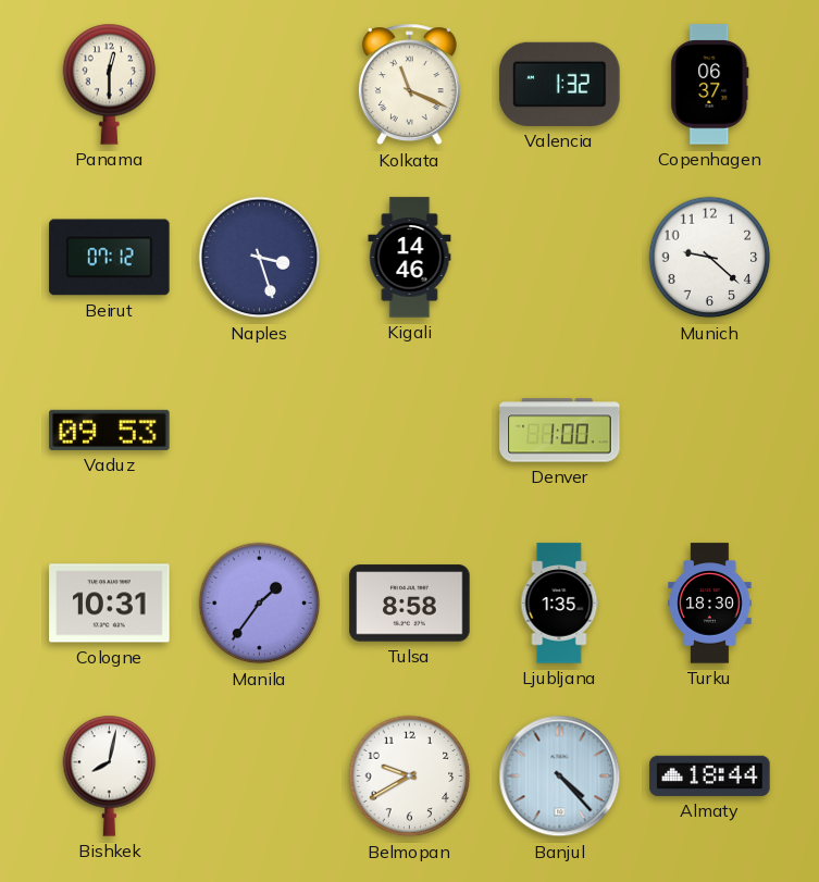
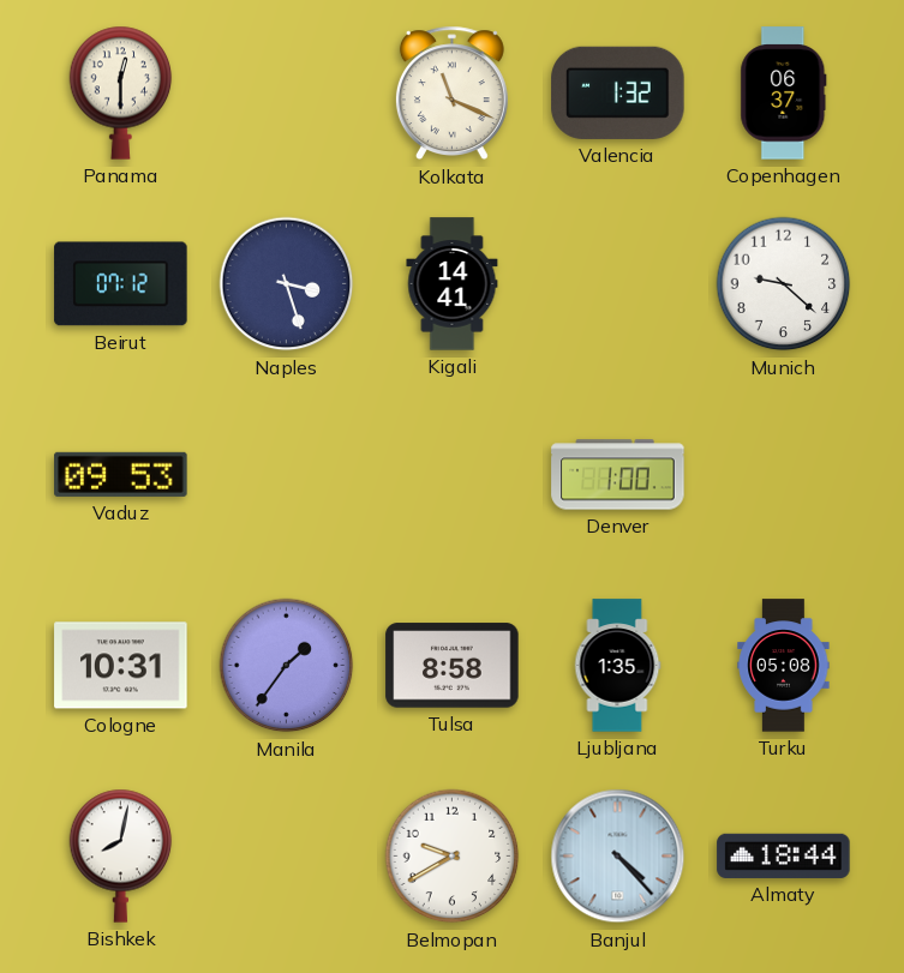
Kigali: 14:46 -> 14:41 (453, 284)
Turku: 18:30 -> 05:08 (784, 666)
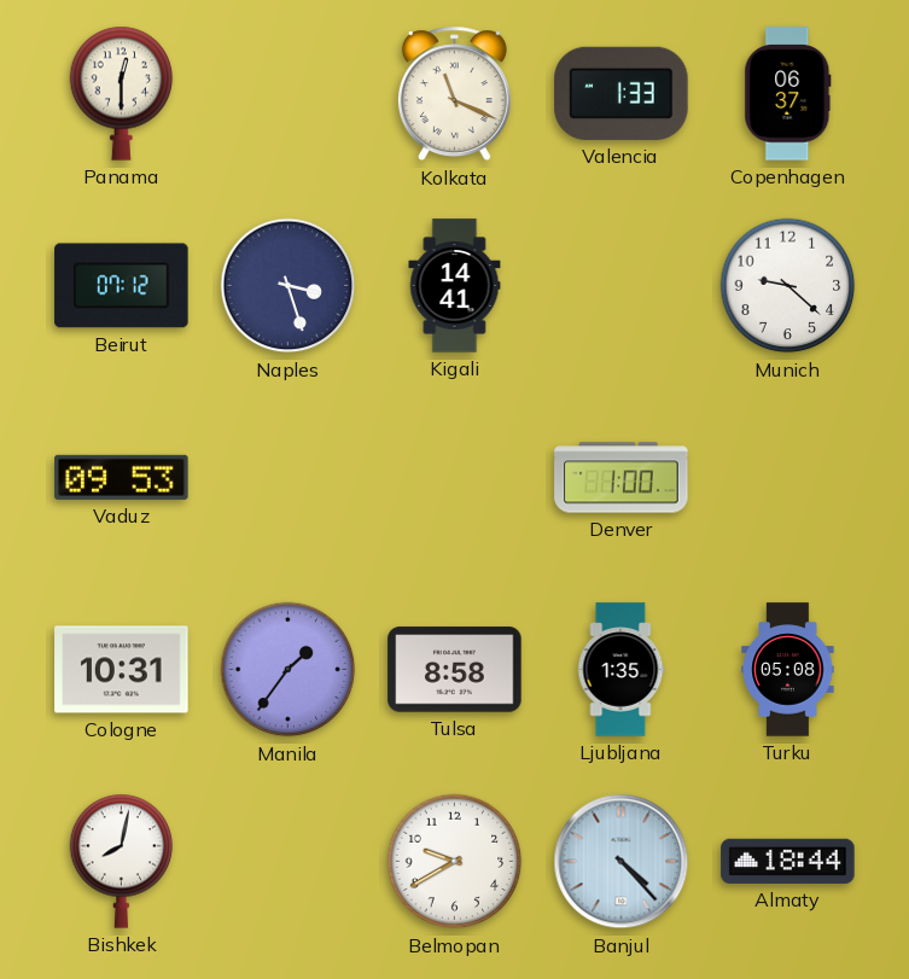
Valencia: 1:32 -> 1:33 (622, 93)
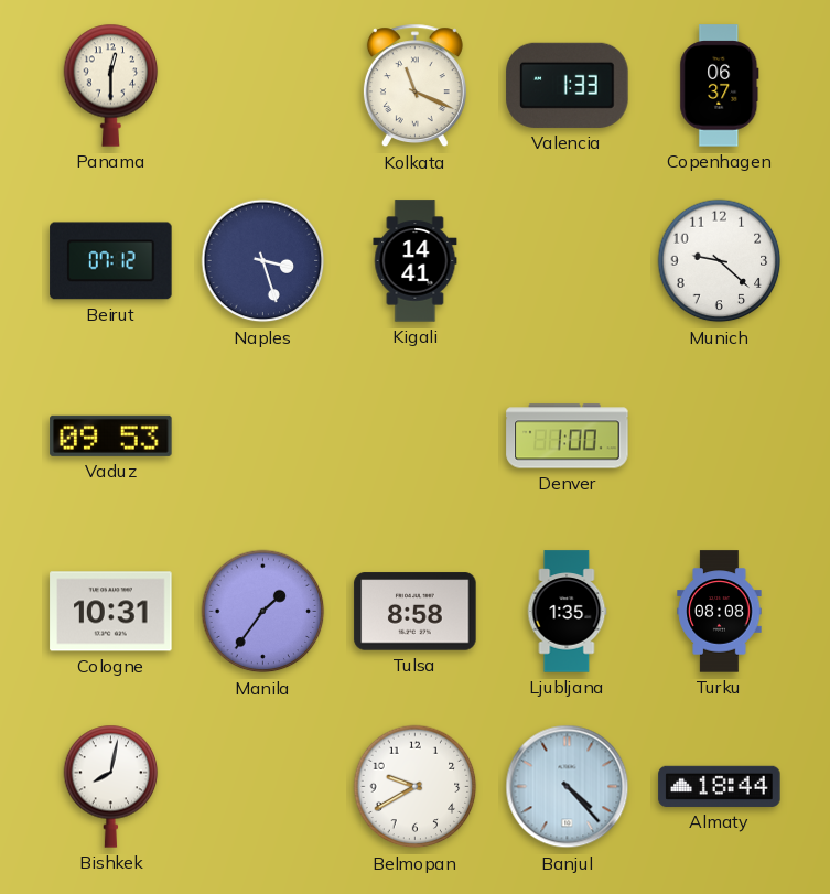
Turku: 05:08 -> 08:08 (720, 612)
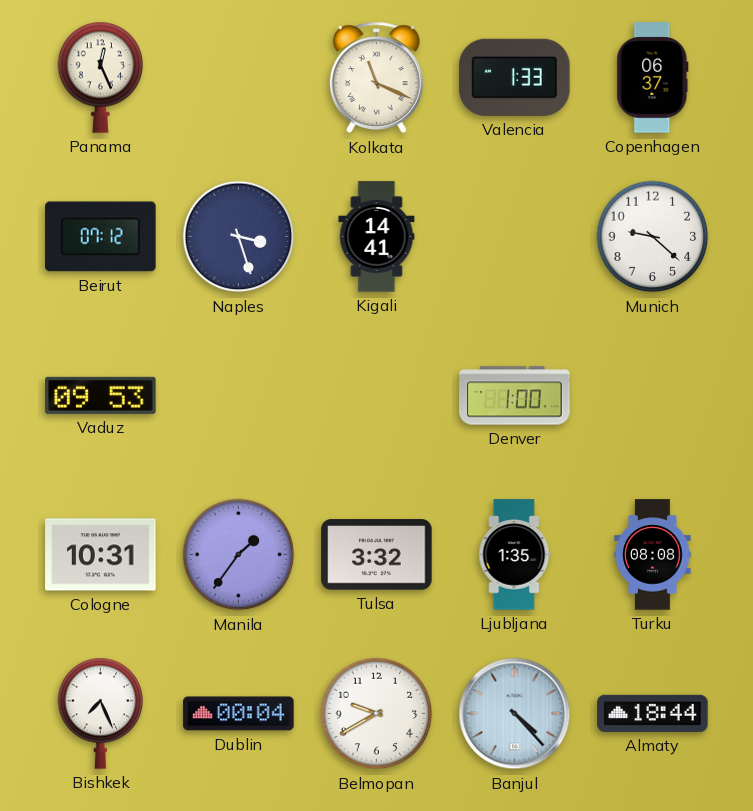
Panama: 12:30 -> 12:26 (101, 77)
Tulsa: 8:58 -> 3:32 (377, 555)
Bishkek: 8:02 -> 7:26 (101, 713)
Dublin: none -> 00:04 (239, 714)
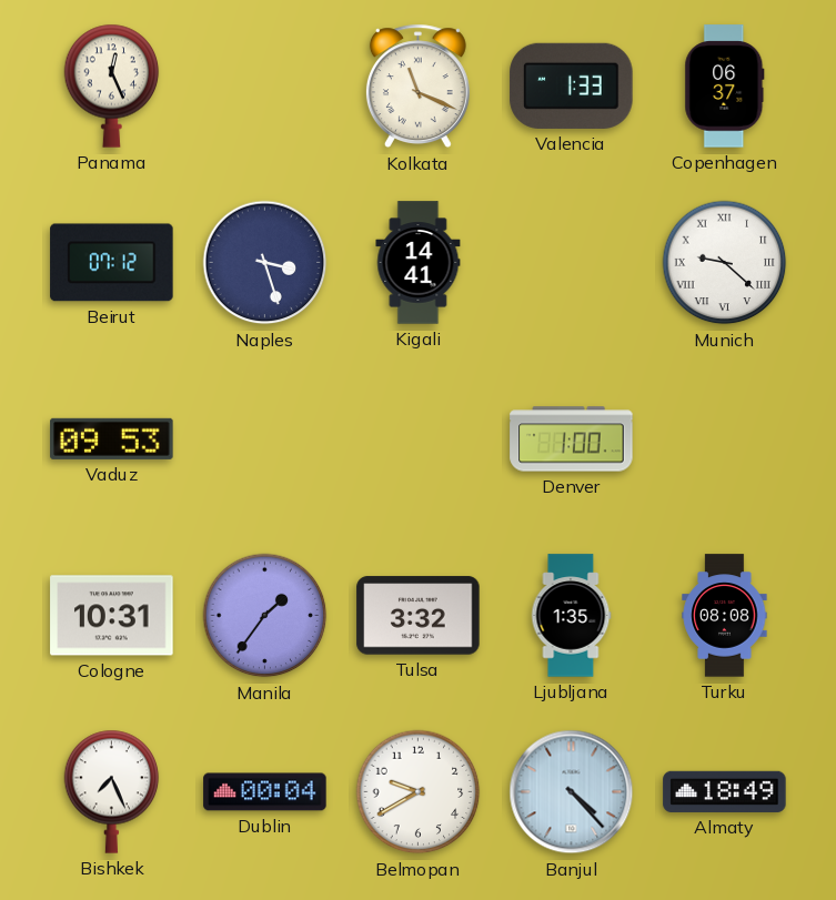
Munich numerals: Arabic -> Roman (725, 263)
Almaty: 18:44 -> 18:49 (725, 791)
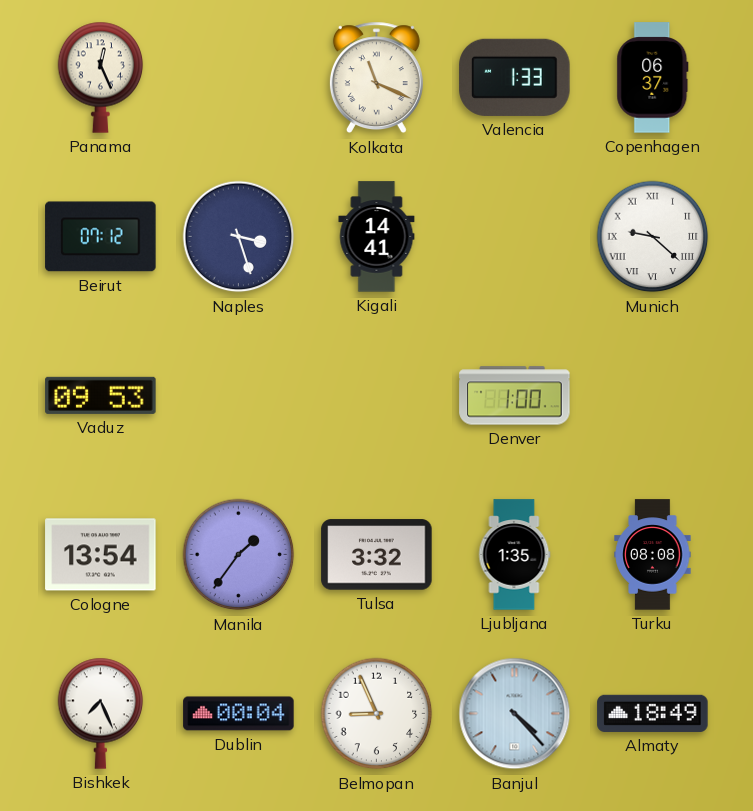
Cologne: 10:31 -> 13:54 (101, 555)
Belmopan: 9:40 -> 8:56 (377, 714)
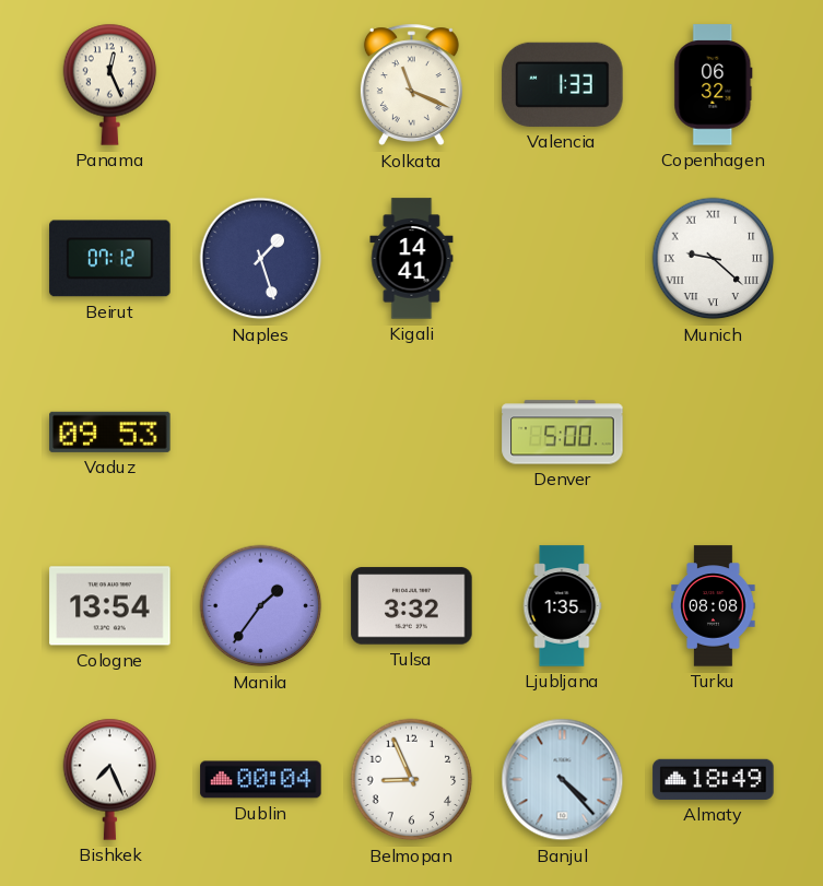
Copenhagen: 06:37 -> 06:32 (714, 85)
Naples: 3:27 -> 1:27 (261, 259)
Denver: 1:00 -> 5:00 (563, 433)
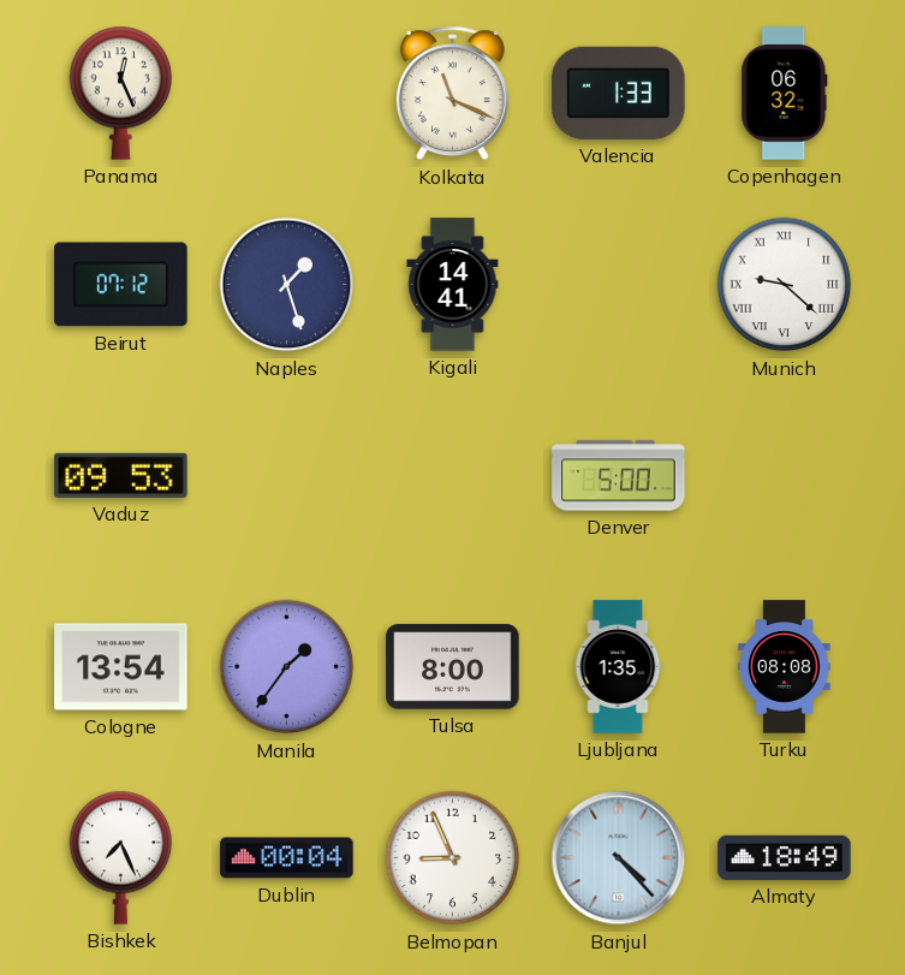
Tulsa: 3:32 -> 8:00 (453, 667)
